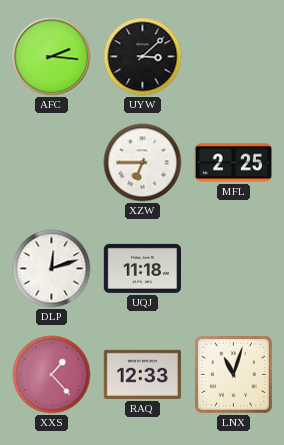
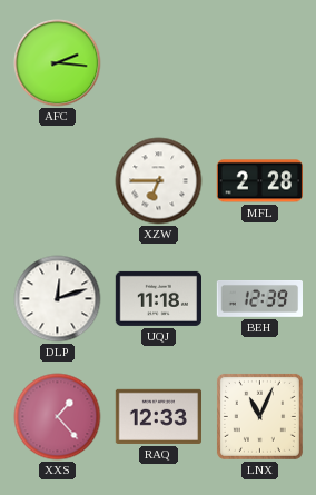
UYW: 3:08 -> none (143, 57)
MFL: 2:25 -> 2:28 (259, 181)
BEH: none -> 12:39 (259, 299)
LNX: 11:03 -> 11:04 (259, 416)
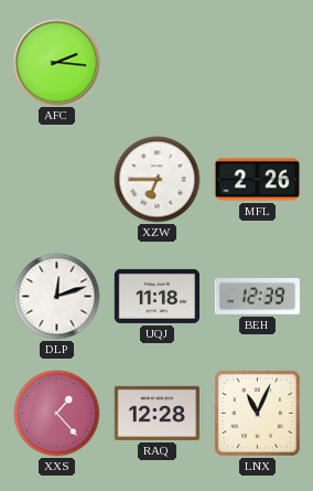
MFL: 2:28 -> 2:26 (257, 180)
RAQ: 12:33 -> 12:28 (156, 413)
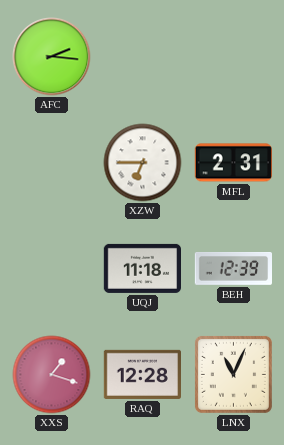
MFL: 2:26 -> 2:31 (233, 163)
DLP: 12:12 -> none (57, 297)
XXS: 1:23 -> 1:18 (52, 375)
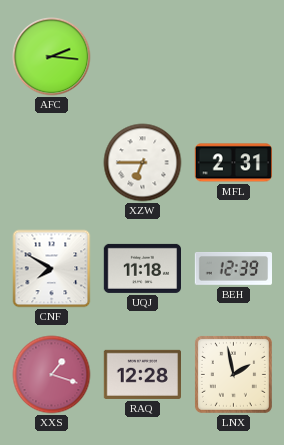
CNF: none -> 7:50 (52, 269)
LNX: 11:04 -> 1:58 (233, 374)
